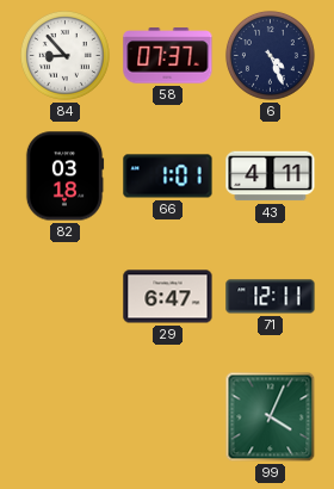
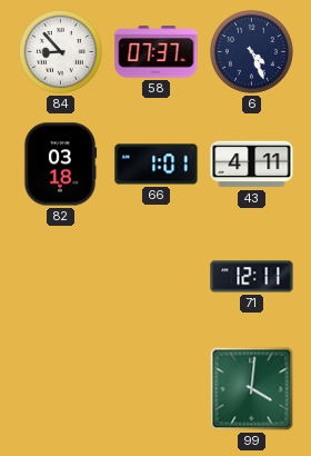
29: 6:47 -> none (168, 297)
99: 4:04 -> 4:01 (252, 389)
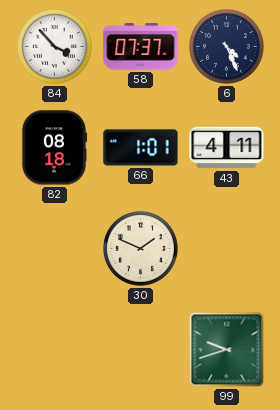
84: 8:53 -> 3:53 (54, 46)
82: 03:18 -> 08:18 (54, 148)
30: none -> 1:49 (140, 248)
71: 12:11 -> none (252, 277)
99: 4:01 -> 9:42 (227, 350)
